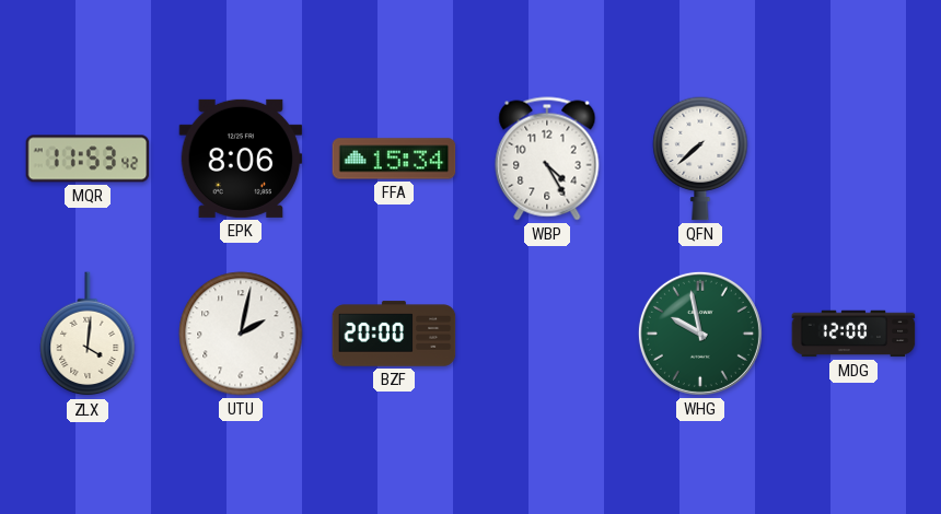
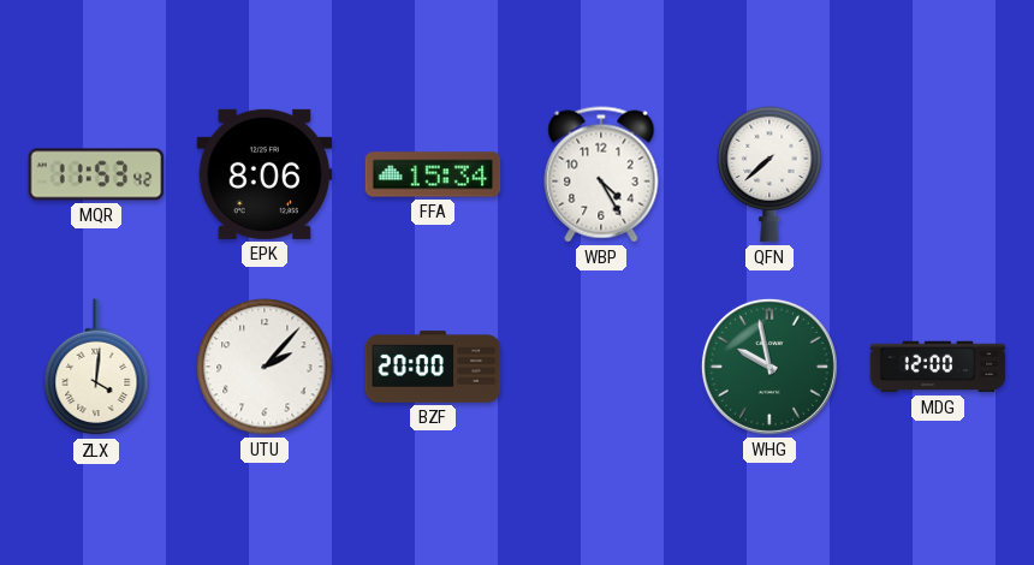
UTU: 2:02 -> 2:07 (265, 367)
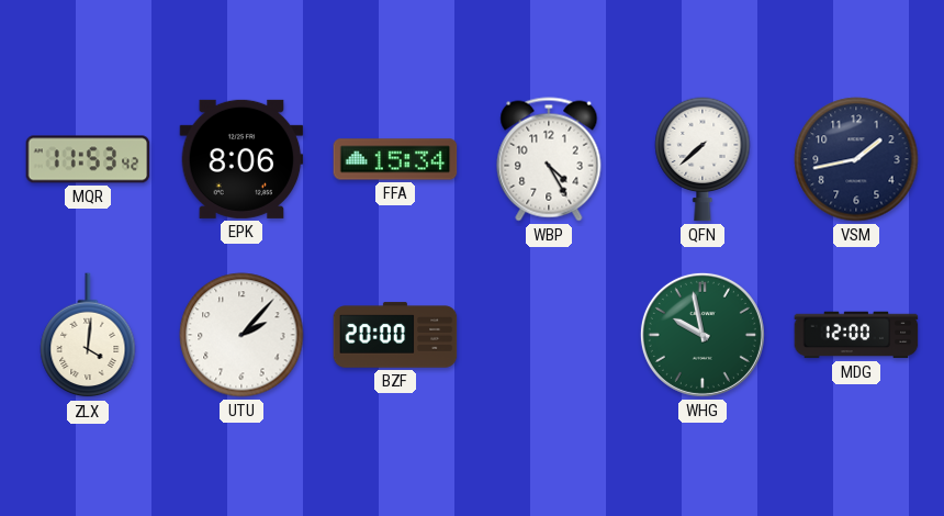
VSM: none -> 1:43 (856, 159)
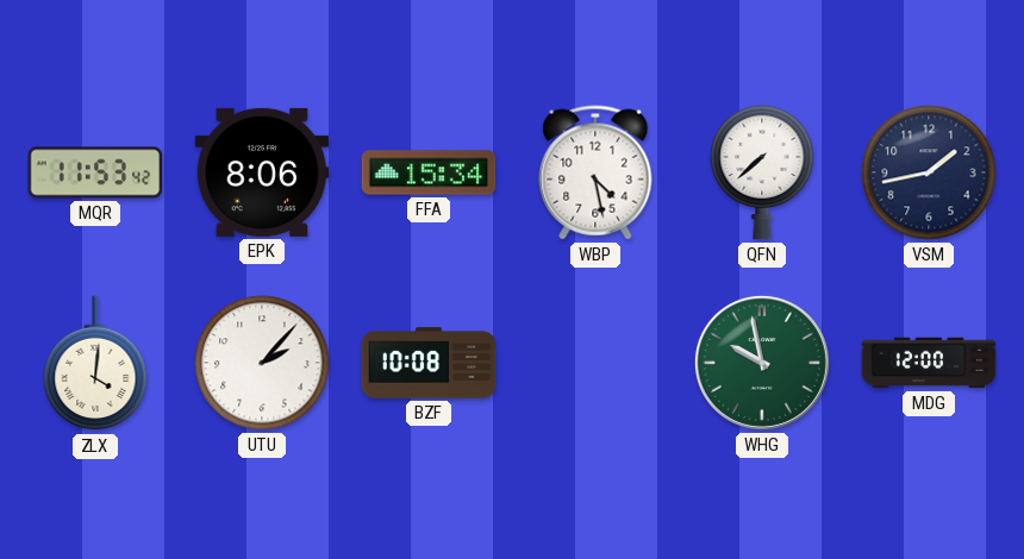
WBP: 4:25 -> 4:28 (595, 172)
BZF: 20:00 -> 10:08 (429, 363)
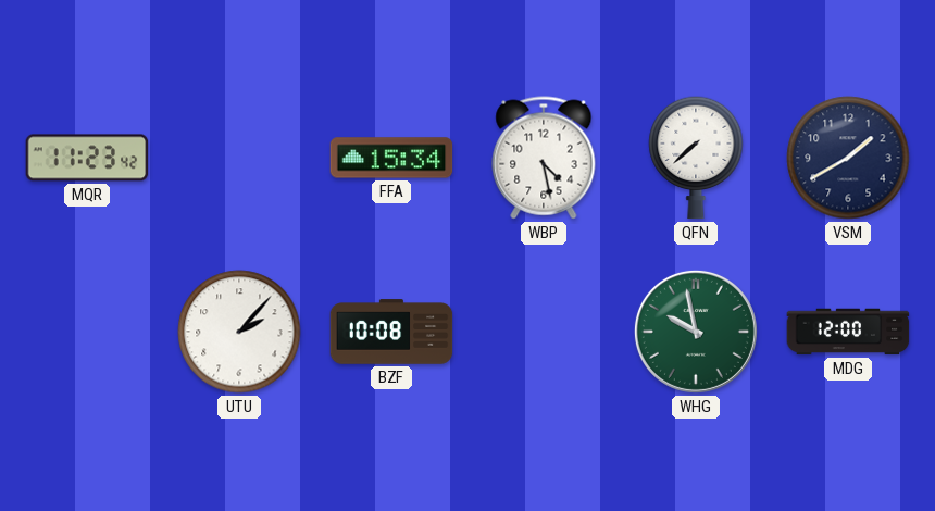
MQR: 11:53 -> 11:23 (87, 158)
EPK: 8:06 -> none (262, 172)
VSM: 1:43 -> 1:40 (848, 158)
ZLX: 4:01 -> none (95, 364)
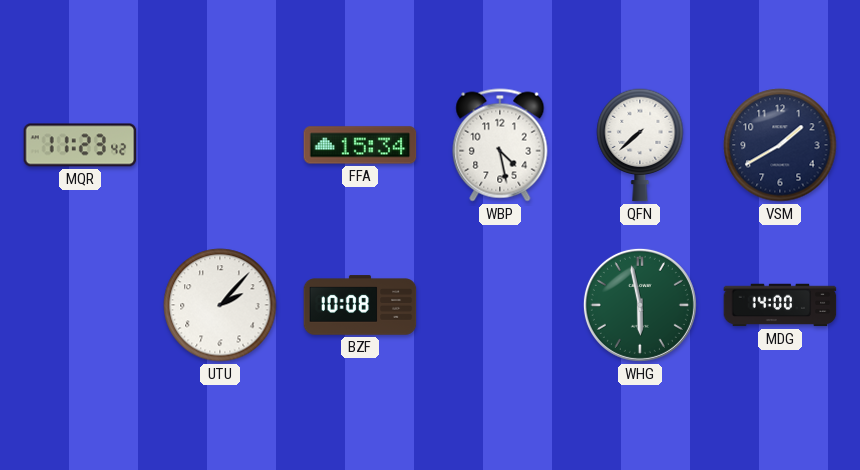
WHG: 9:58 -> 5:58 (640, 305)
MDG: 12:00 -> 14:00 (780, 305)
